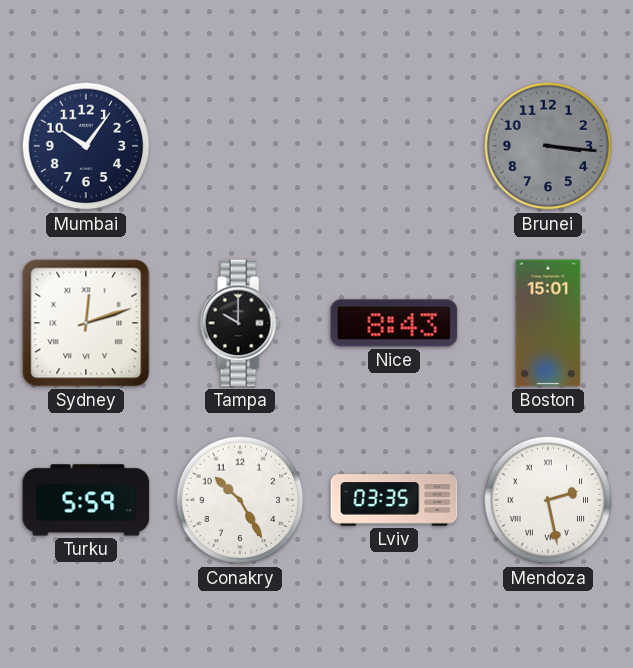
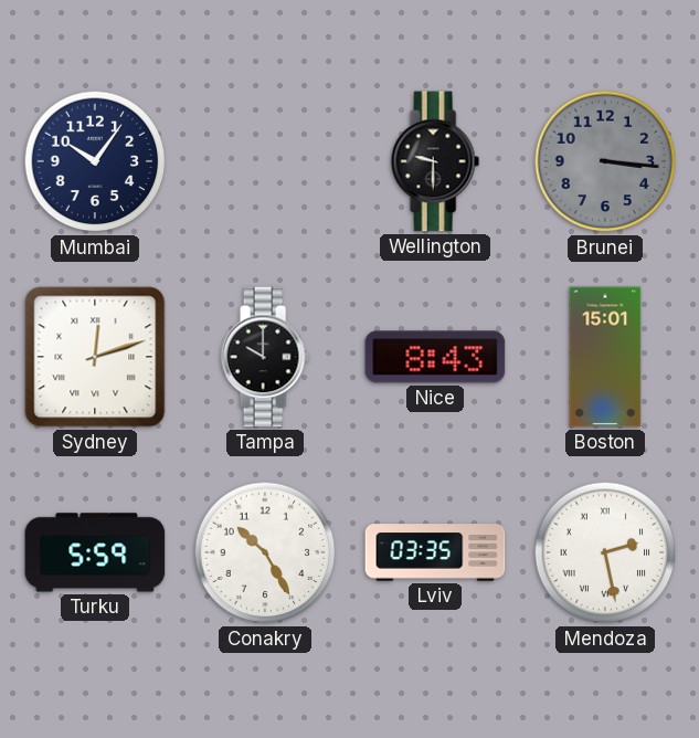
Wellington: none -> 9:30 (435, 161)
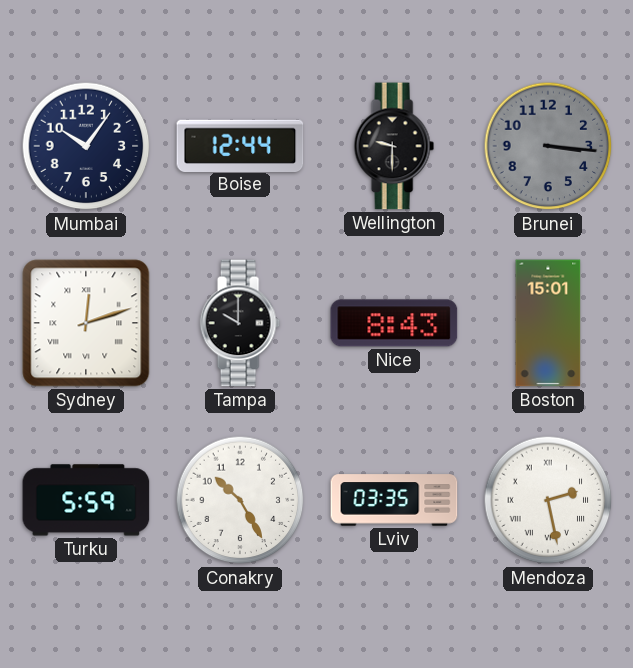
Boise: none -> 12:44 (240, 145)
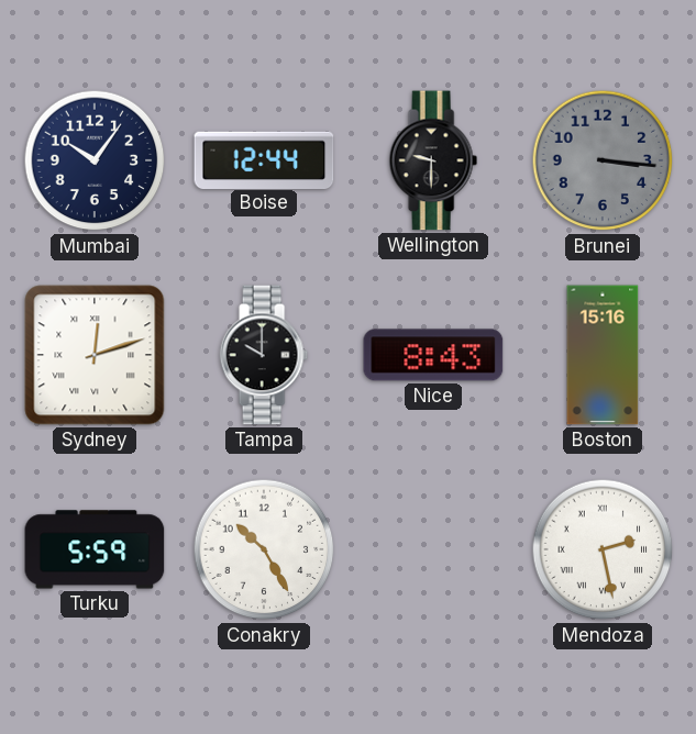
Boston: 15:01 -> 15:16 (603, 355)
Lviv: 03:35 -> none (394, 500)
